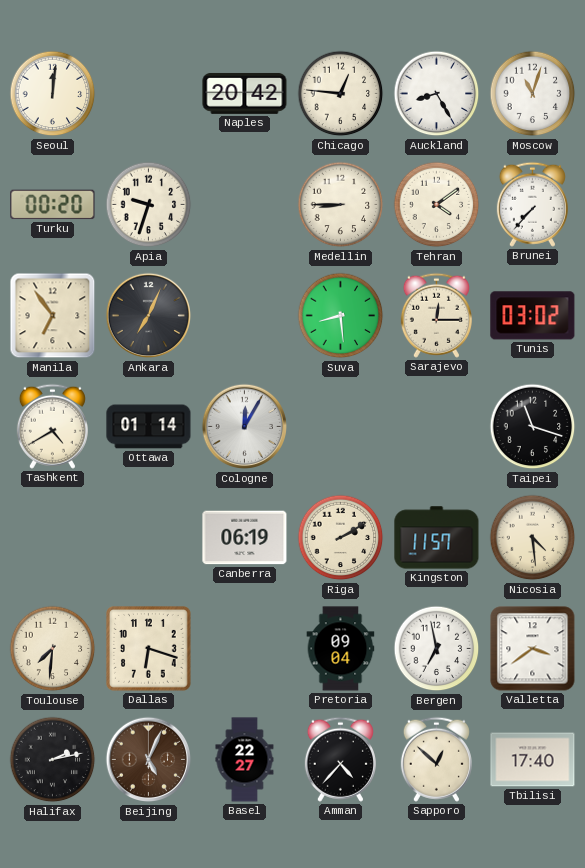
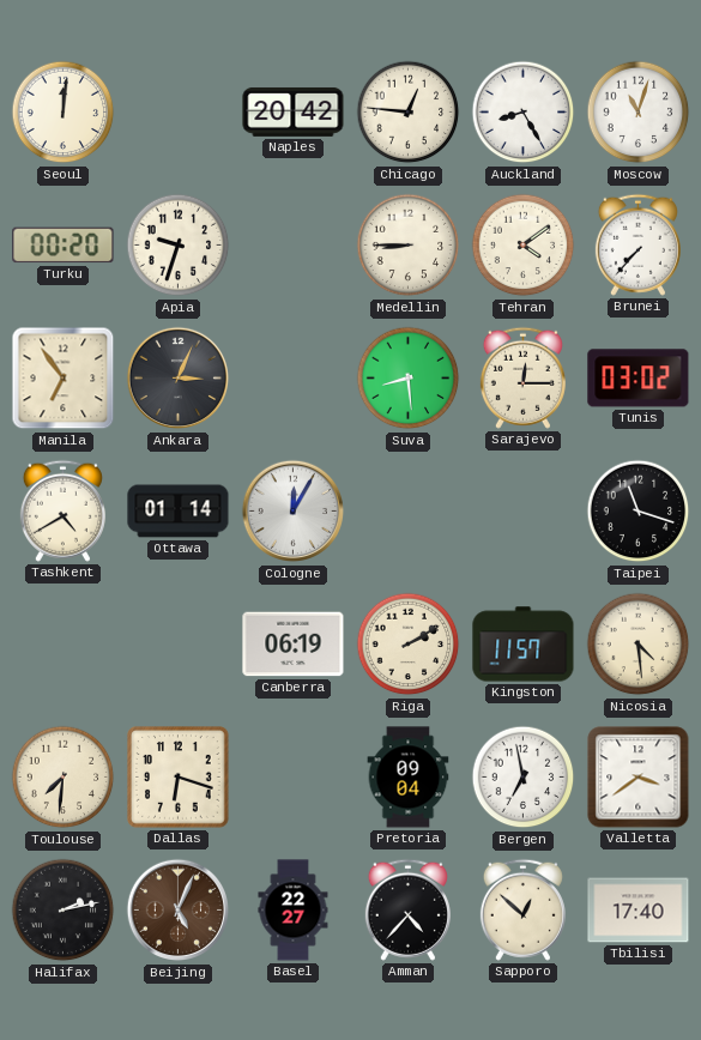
Ankara: 7:04 -> 3:04 (179, 379)
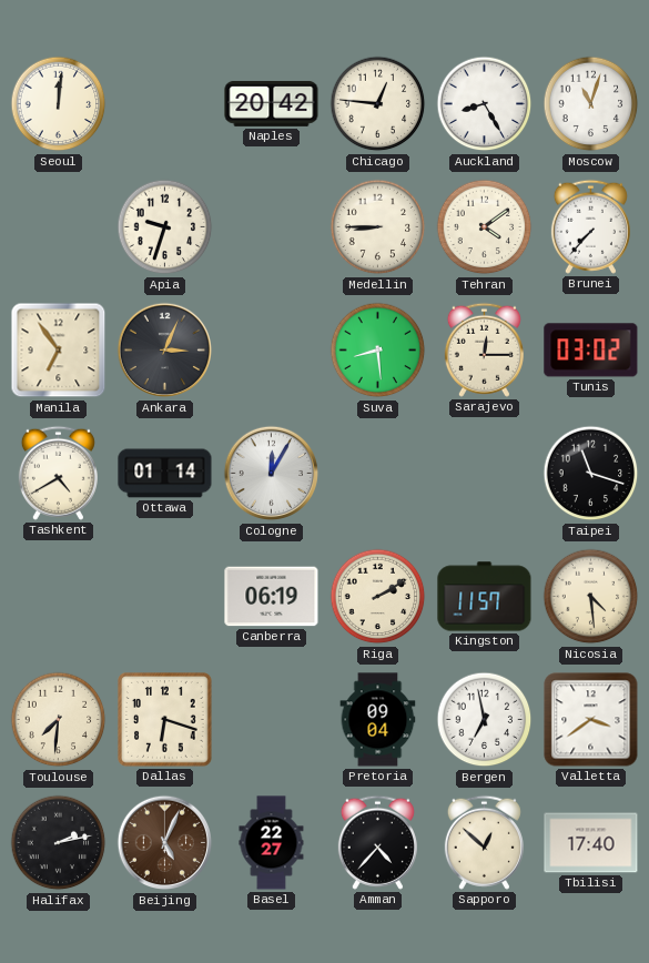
Turku: 00:20 -> none (64, 246)
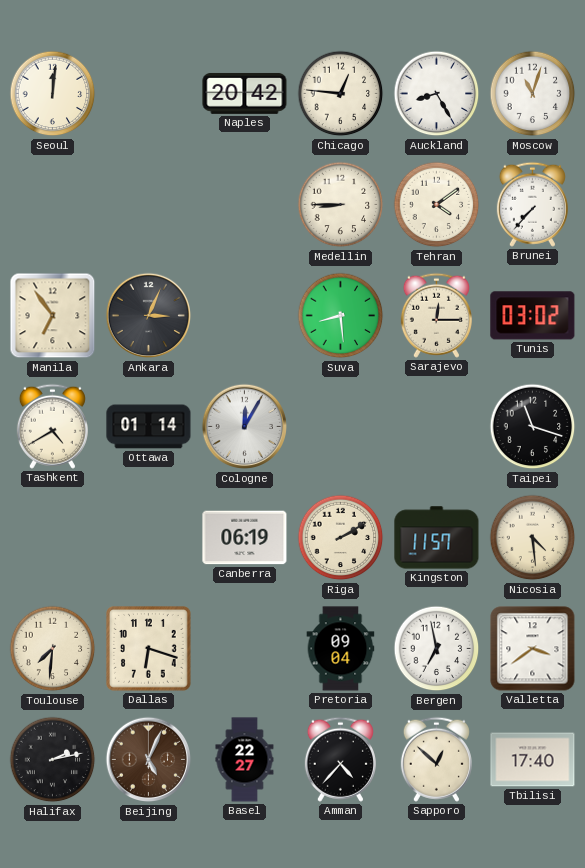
Apia: 9:33 -> none (165, 227)
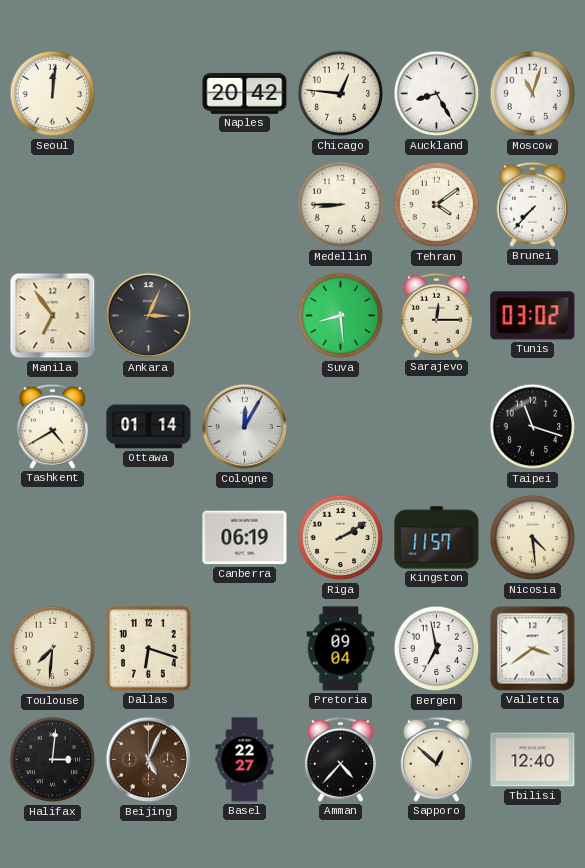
Halifax: 2:13 -> 3:01 (53, 760)
Tbilisi: 17:40 -> 12:40 (533, 760)
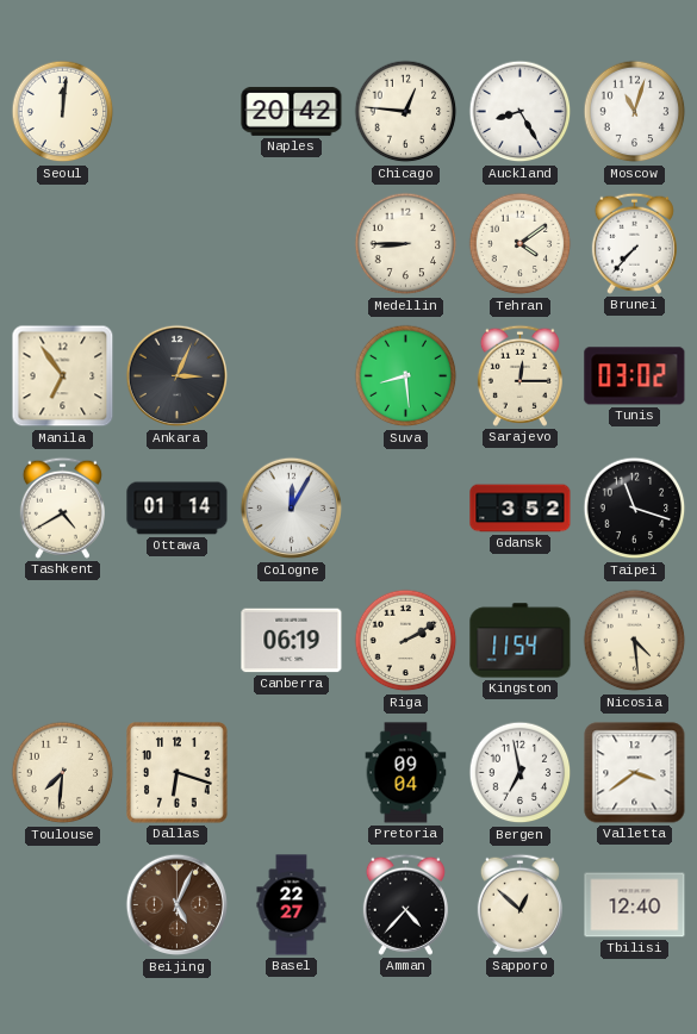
Gdansk: none -> 3:52 (521, 509)
Kingston: 11:57 -> 11:54 (521, 641)
Halifax: 3:01 -> none (53, 760)
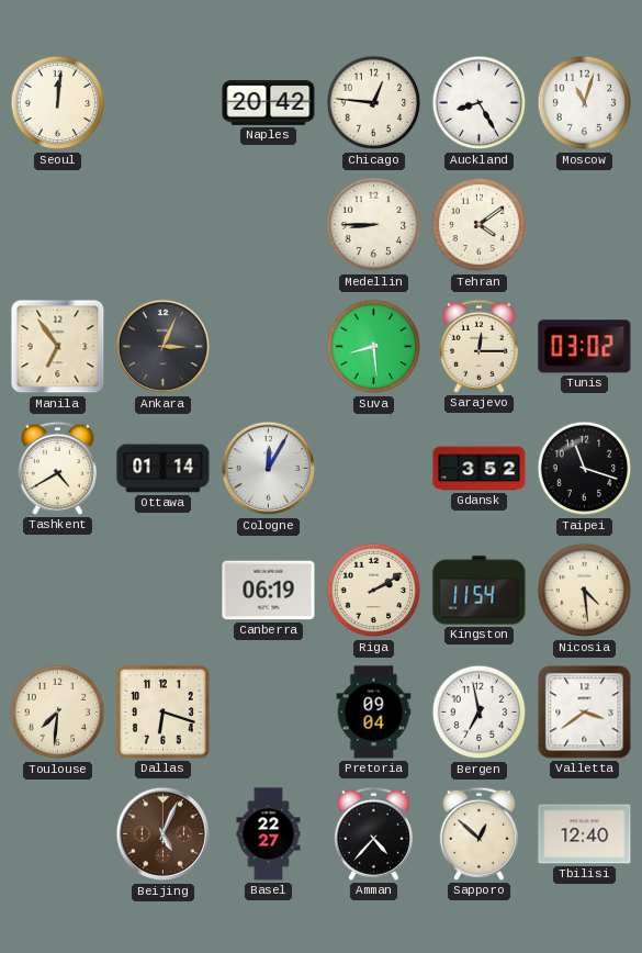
Brunei: 7:37 -> none (634, 243)
